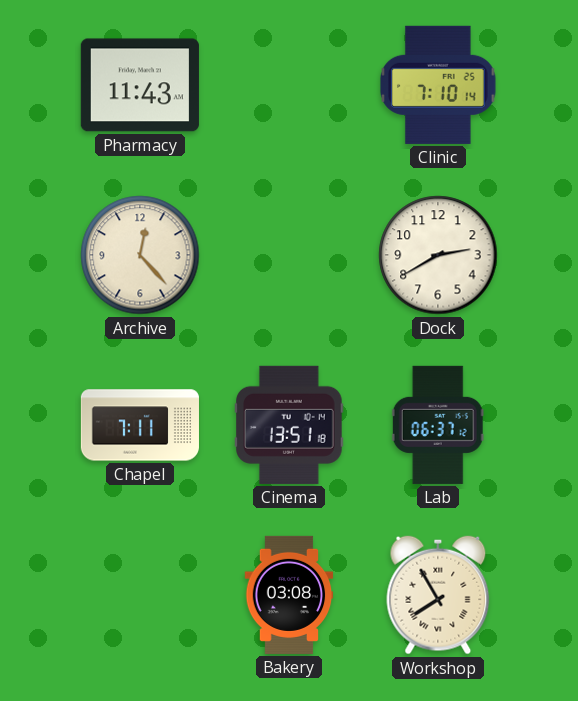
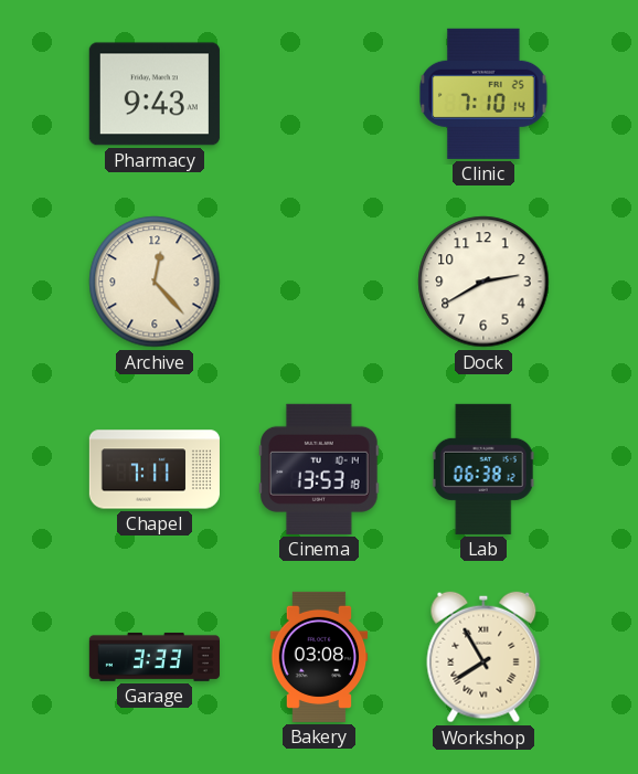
Pharmacy: 11:43 -> 9:43 (155, 94)
Cinema: 13:51 -> 13:53 (320, 469)
Lab: 06:37 -> 06:38 (483, 469)
Garage: none -> 3:33 (153, 657)
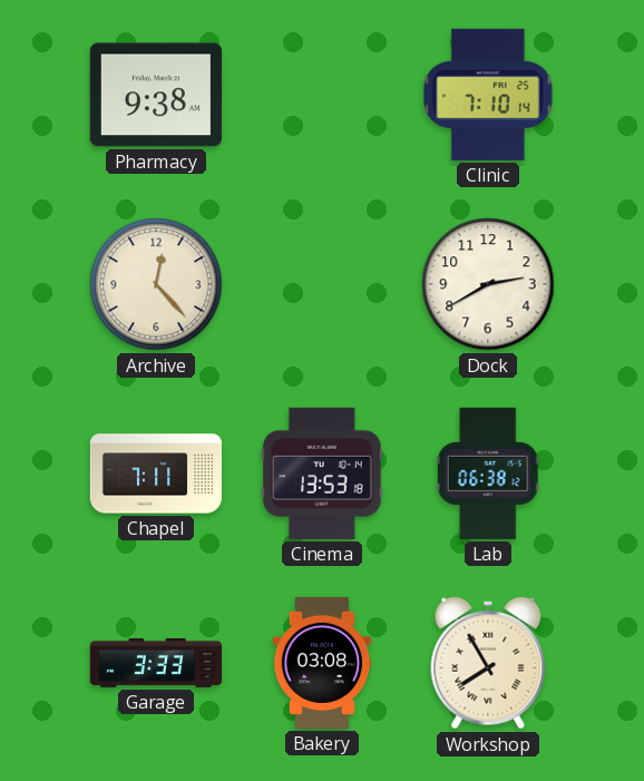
Pharmacy: 9:43 -> 9:38 (156, 95)
